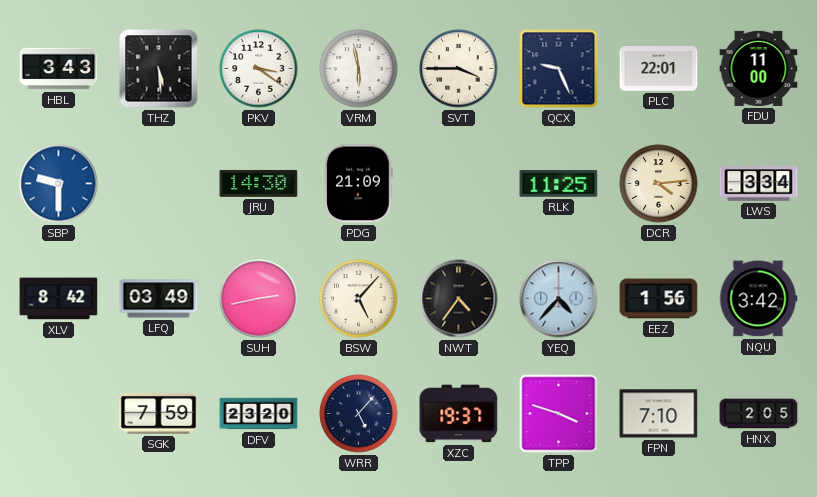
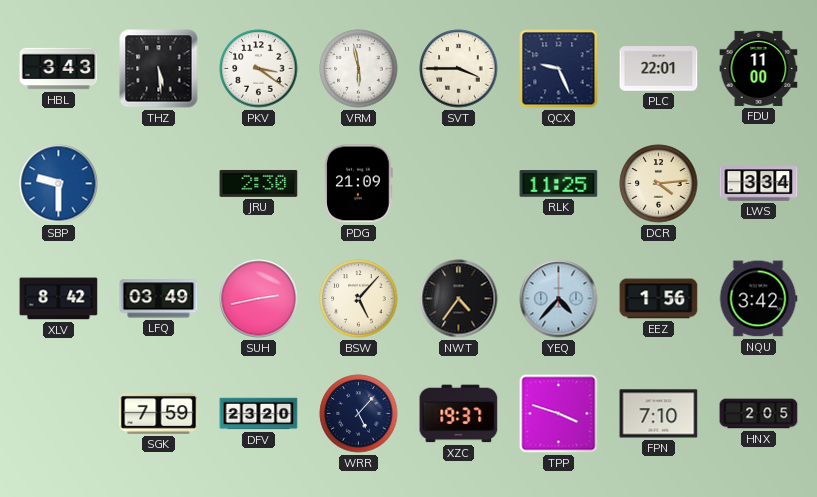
JRU: 14:30 -> 2:30 (259, 183)
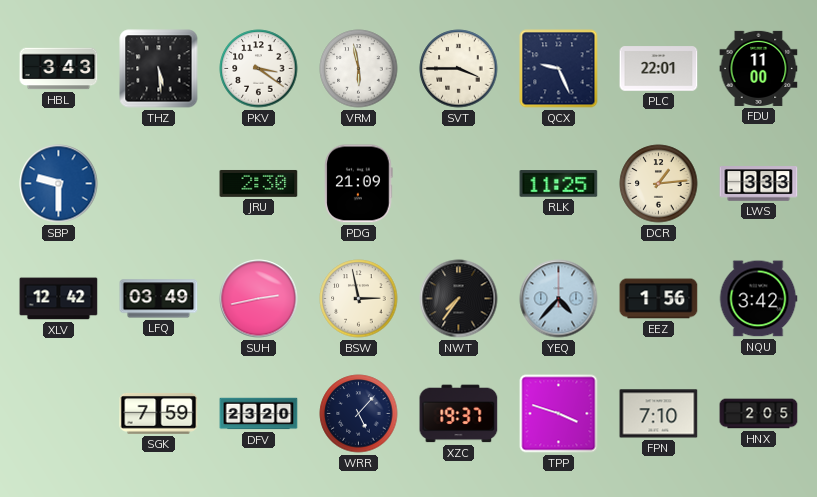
DCR: 4:14 -> 1:14 (659, 184)
LWS: 3:34 -> 3:33 (759, 184)
XLV: 8:42 -> 12:42 (59, 299)
BSW: 5:07 -> 2:58 (359, 299)
NWT: 4:36 -> 7:36 (459, 299)
